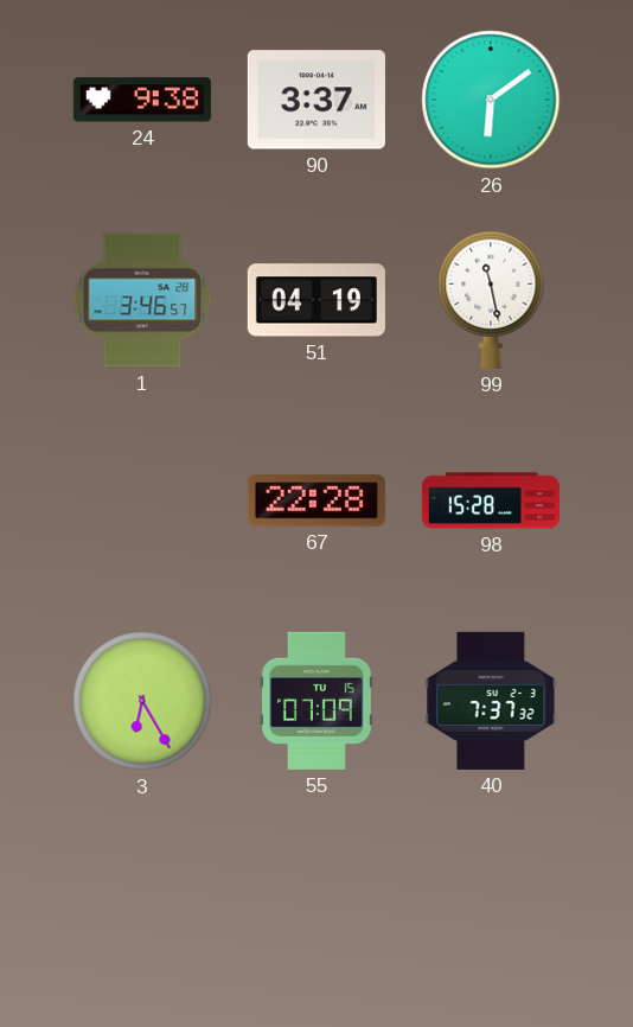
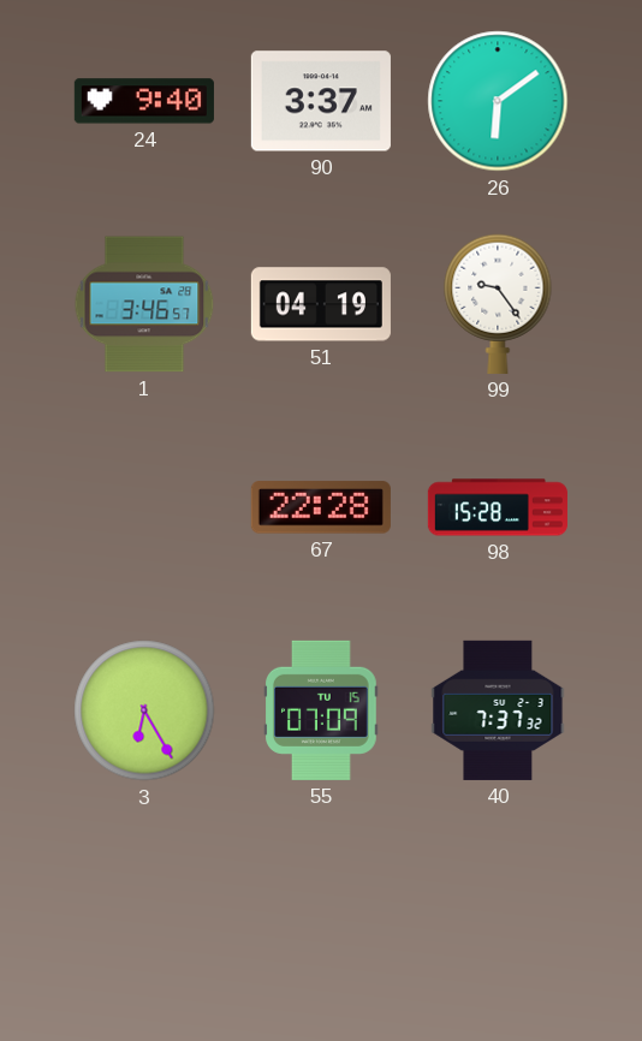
24: 9:38 -> 9:40 (144, 101)
99: 11:28 -> 9:24 (498, 304)
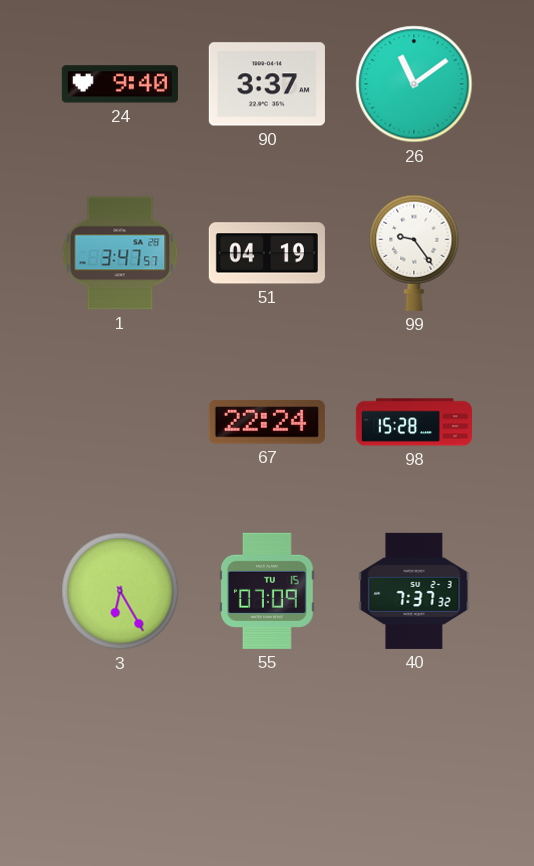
26: 6:09 -> 11:09 (414, 84)
1: 3:46 -> 3:47 (120, 253)
67: 22:28 -> 22:24 (267, 422)
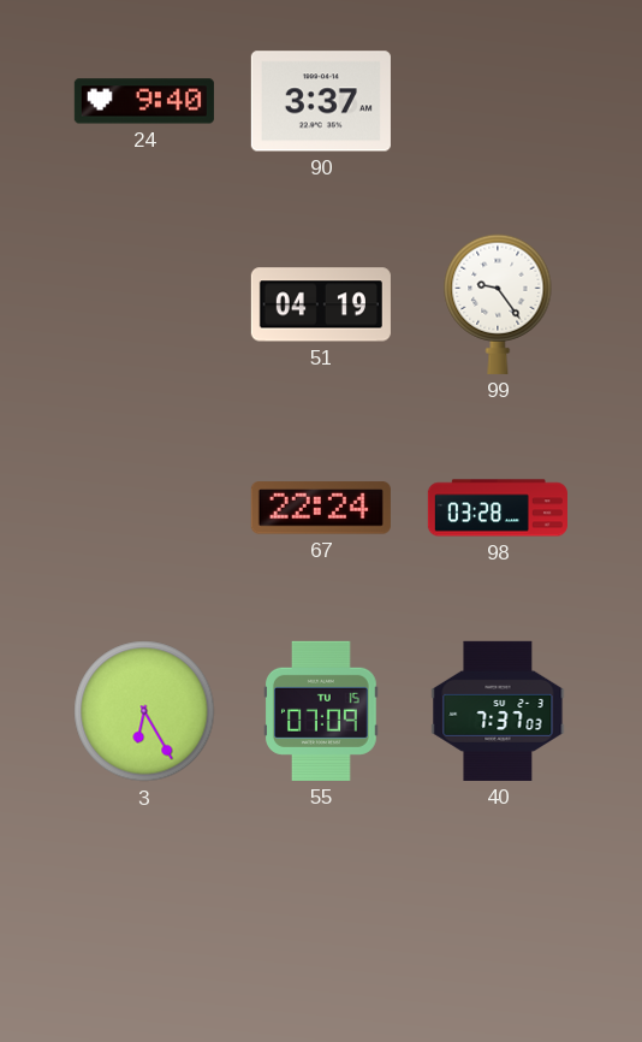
26: 11:09 -> none (414, 84)
1: 3:47 -> none (120, 253)
98: 15:28 -> 03:28 (498, 508)
40: 7:37:32 -> 7:37:03 (498, 711)
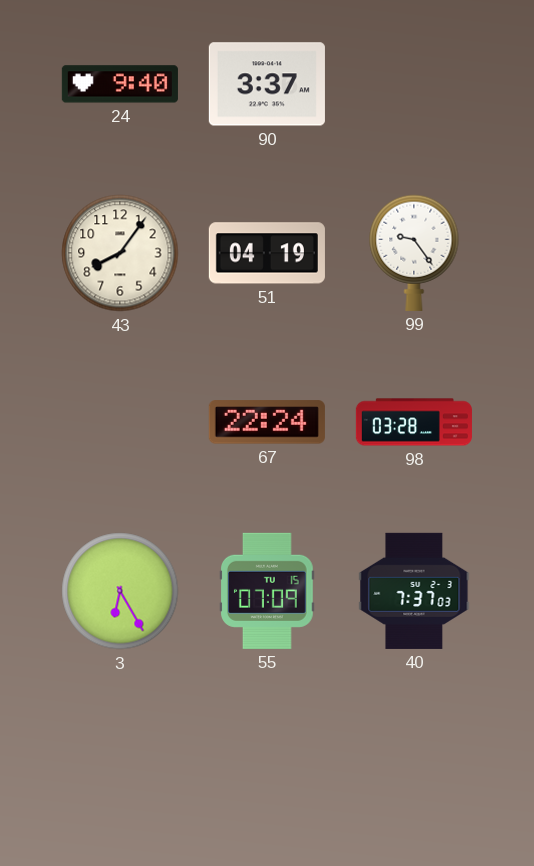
43: none -> 8:06 (120, 253)
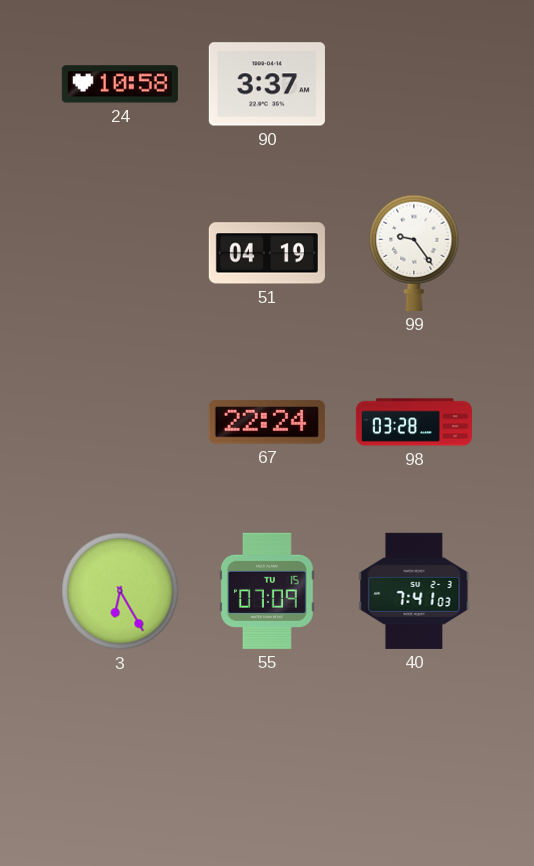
24: 9:40 -> 10:58 (120, 84)
43: 8:06 -> none (120, 253)
40: 7:37 -> 7:41 (414, 591)
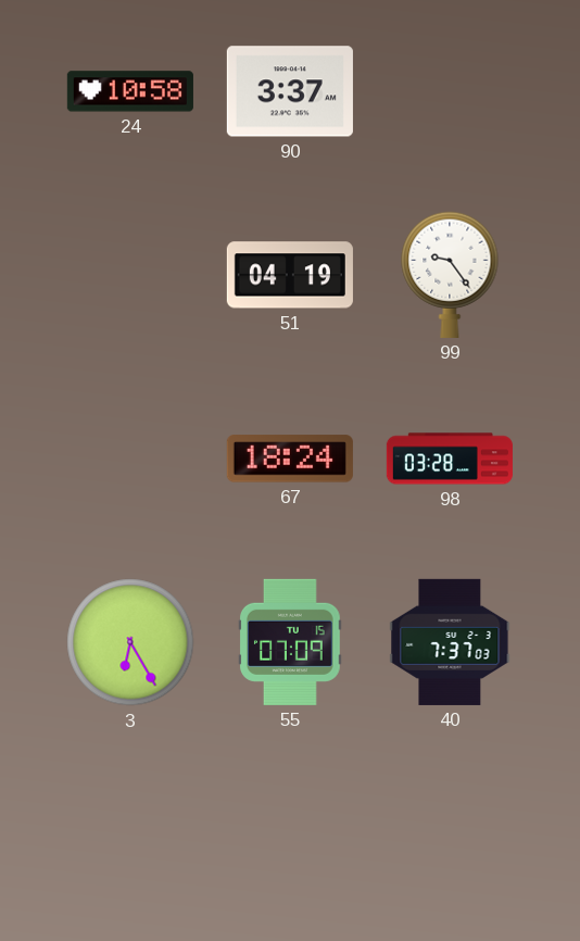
67: 22:24 -> 18:24 (290, 459)
40: 7:41 -> 7:37 (450, 642)
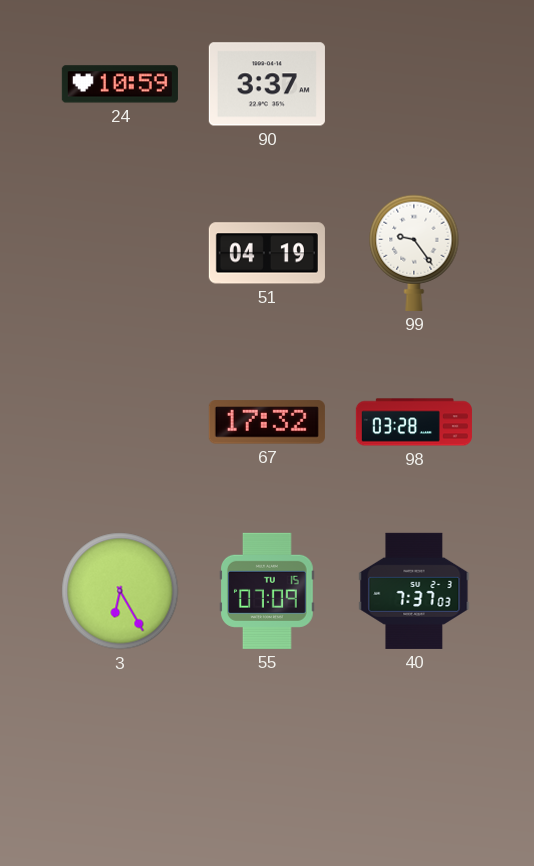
24: 10:58 -> 10:59 (120, 84)
67: 18:24 -> 17:32 (267, 422)
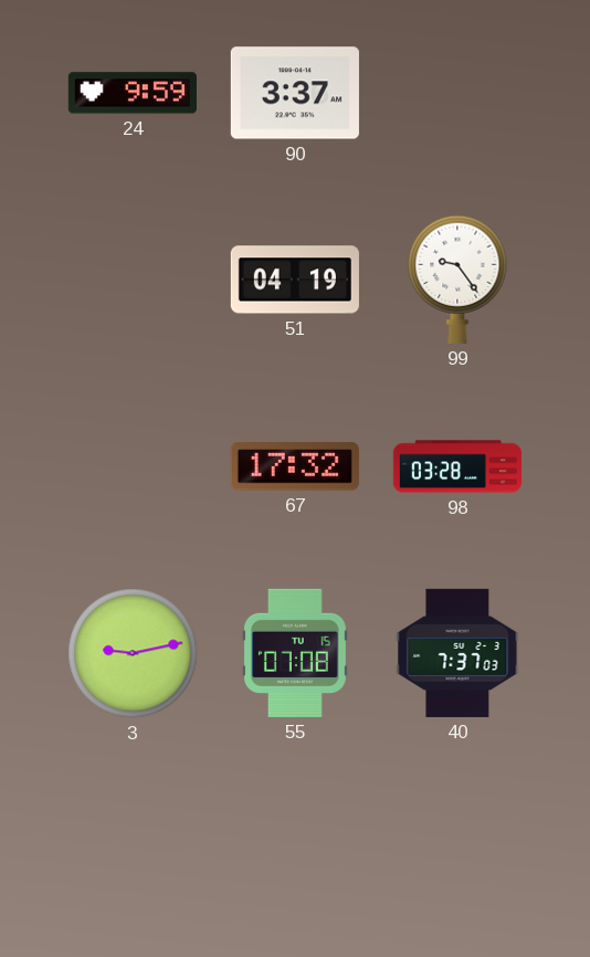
24: 10:59 -> 9:59 (133, 93)
3: 6:25 -> 9:13 (133, 653)
55: 07:09 -> 07:08 (296, 653)
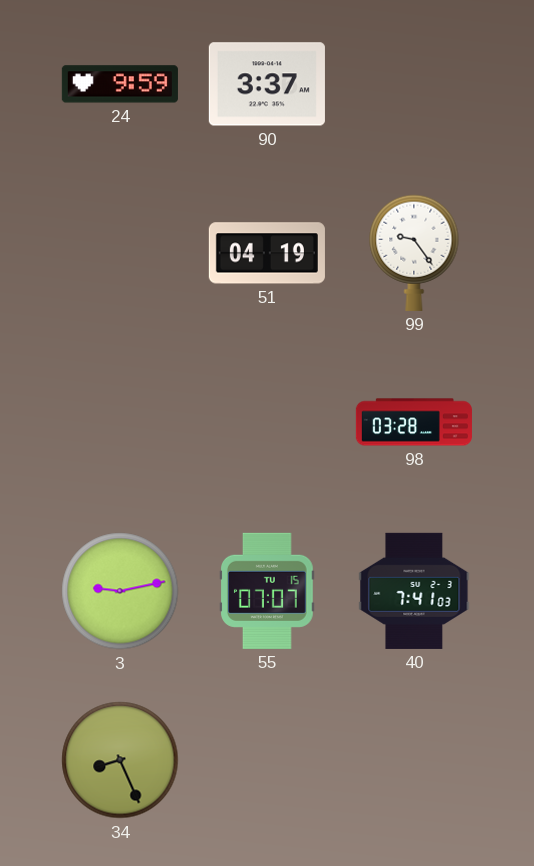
67: 17:32 -> none (295, 466)
55: 07:08 -> 07:07 (268, 591)
40: 7:37 -> 7:41 (414, 591)
34: none -> 8:26 (120, 760)
